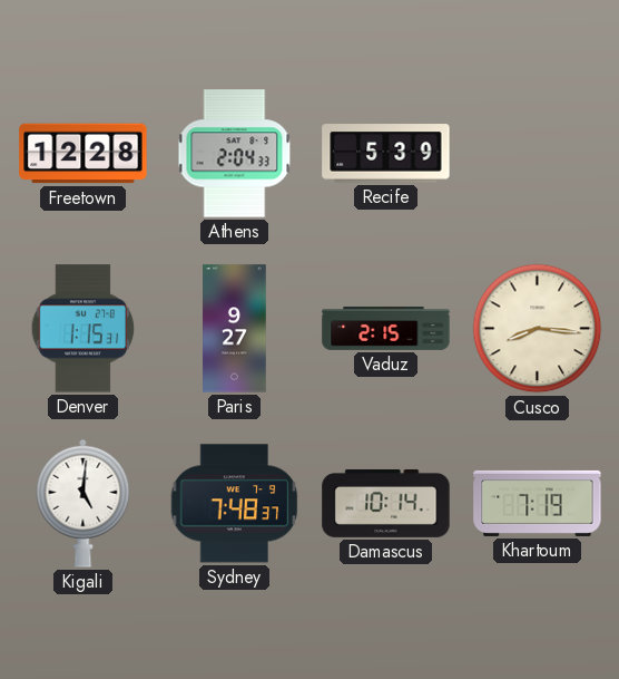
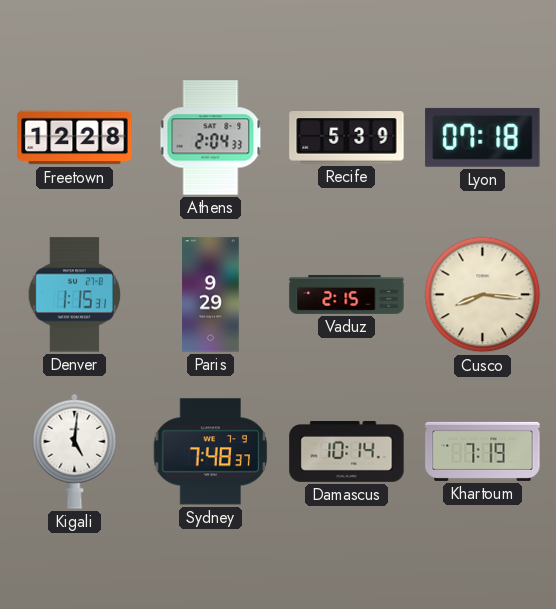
Lyon: none -> 07:18 (483, 137)
Paris: 9:27 -> 9:29 (211, 295)
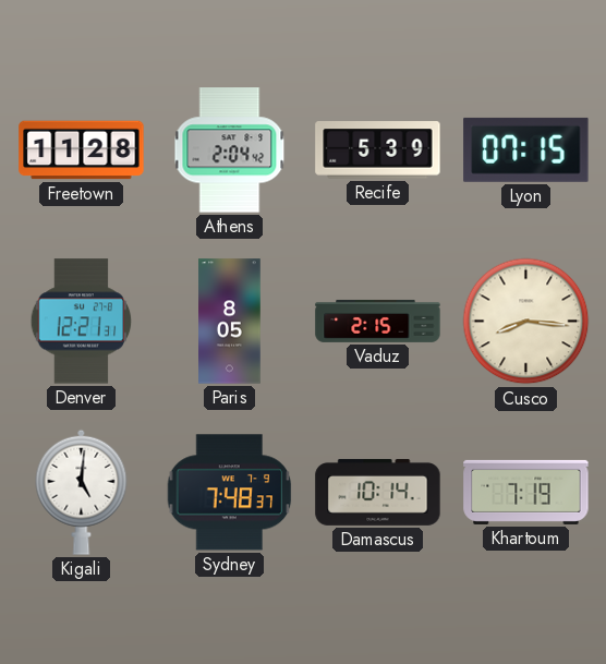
Freetown: 12:28 -> 11:28 (82, 150)
Athens: 2:04:33 -> 2:04:42 (230, 150)
Lyon: 07:18 -> 07:15 (526, 149)
Denver: 1:15 -> 12:21 (82, 322)
Paris: 9:29 -> 8:05 (230, 322)
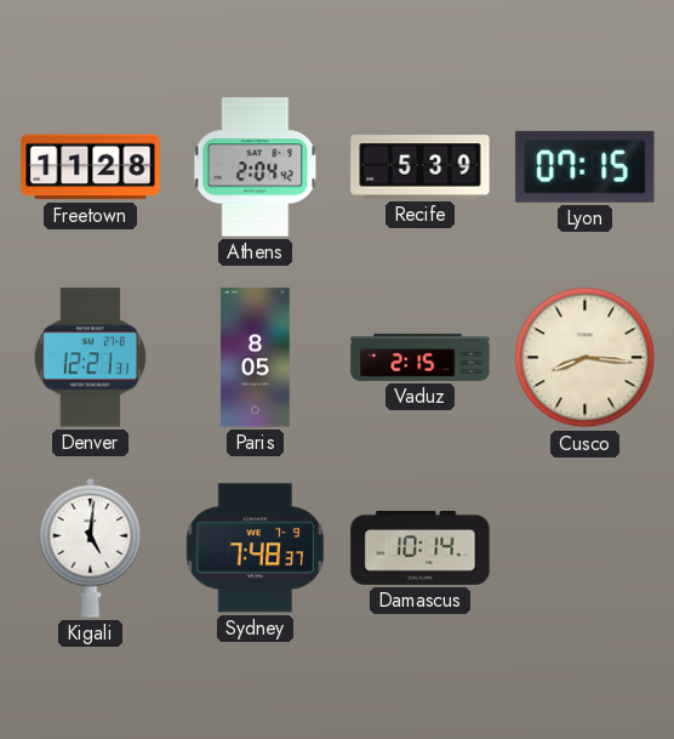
Khartoum: 7:19 -> none (526, 492)
